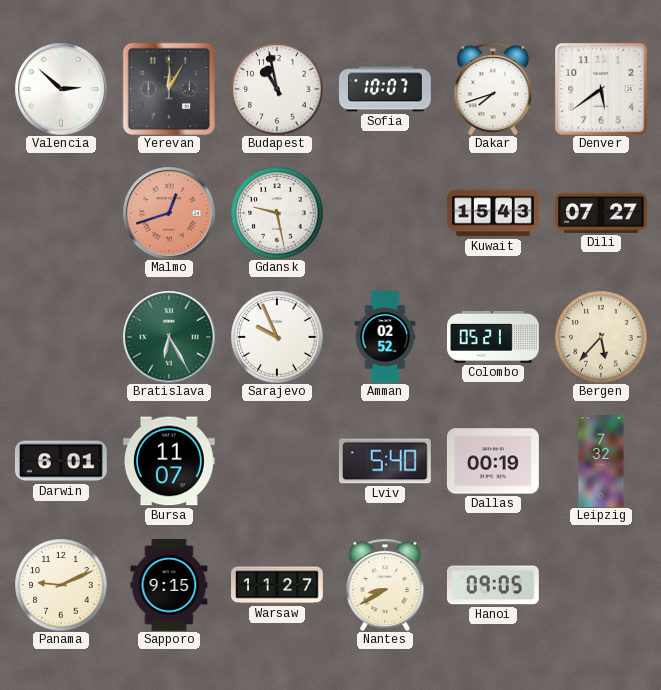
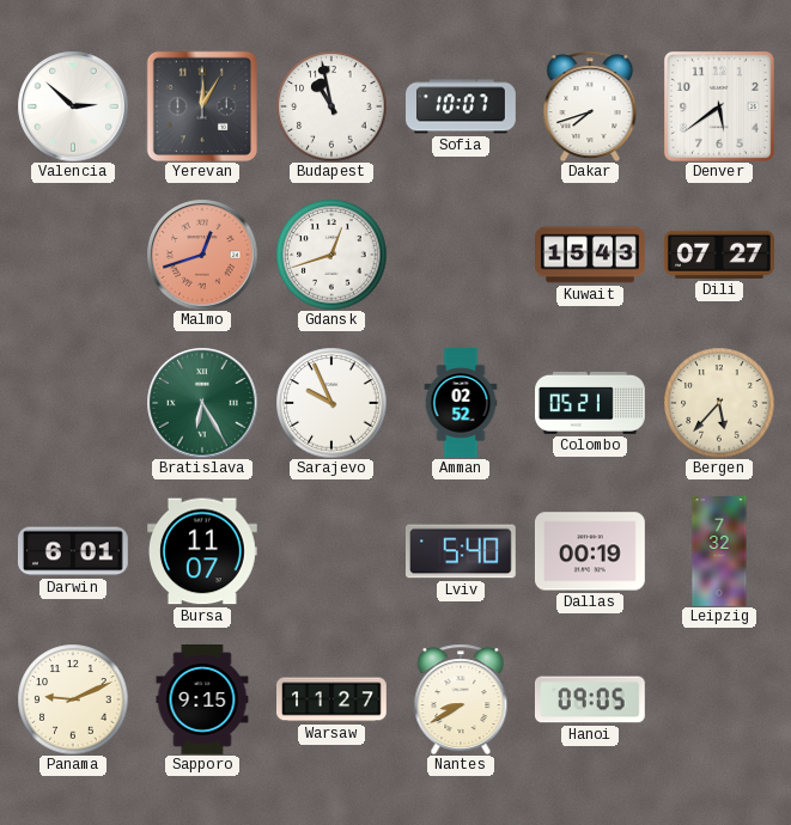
Gdansk: 9:28 -> 12:42 (331, 255)
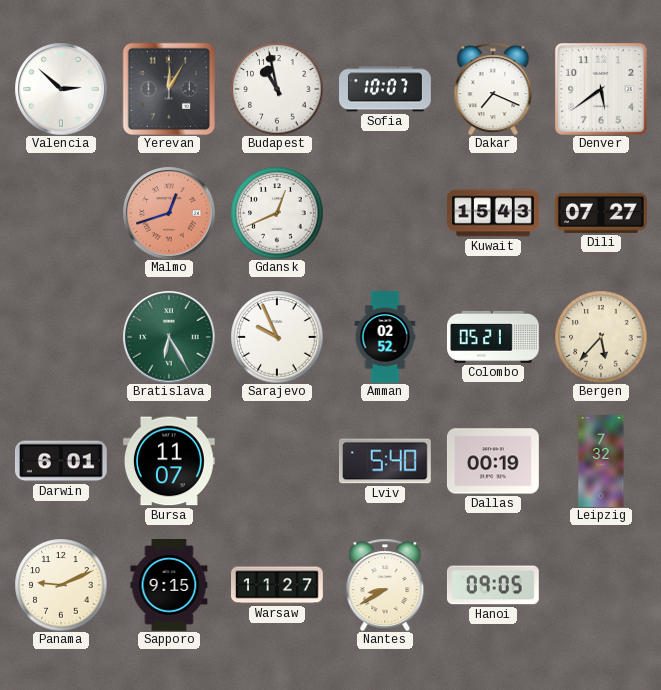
Dakar: 7:42 -> 7:19 (493, 89)
Gdansk: 12:42 -> 12:41 (277, 213)
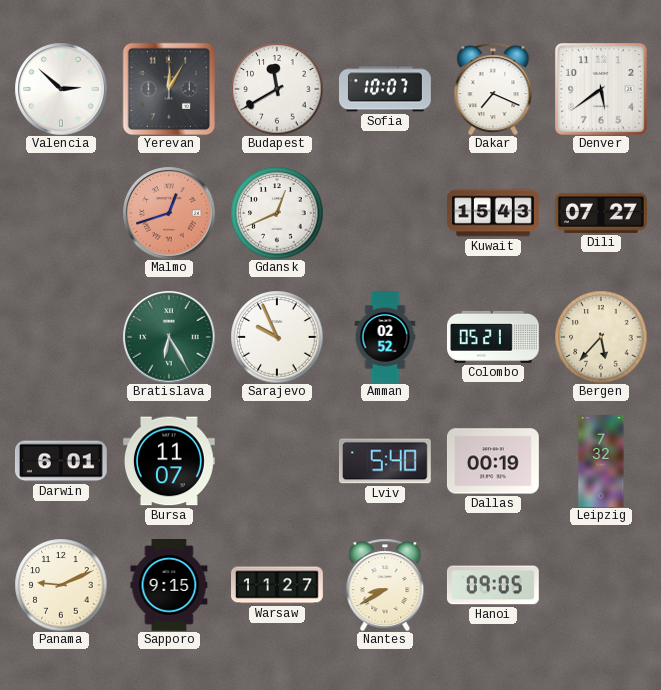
Budapest: 10:58 -> 11:40 (277, 89)
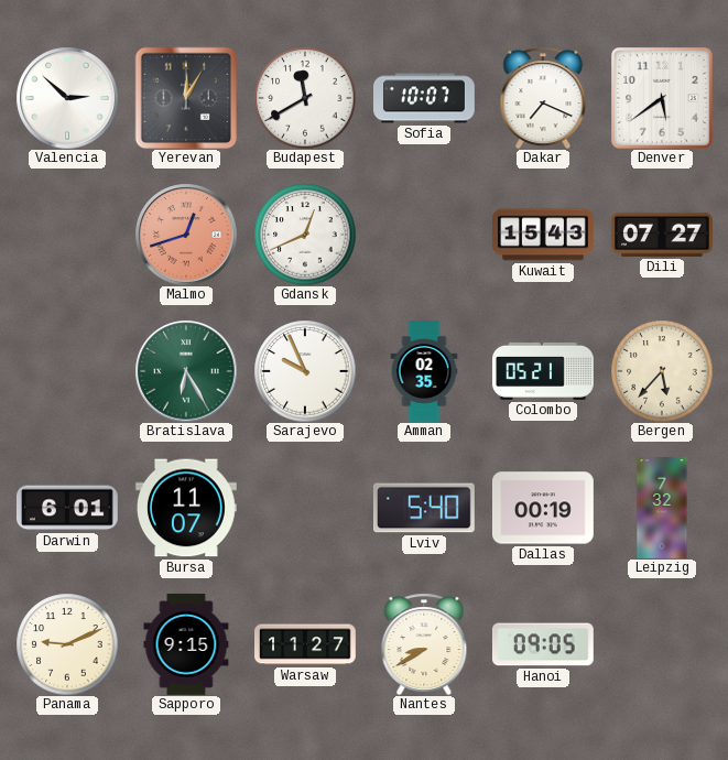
Amman: 02:52 -> 02:35 (424, 371)
